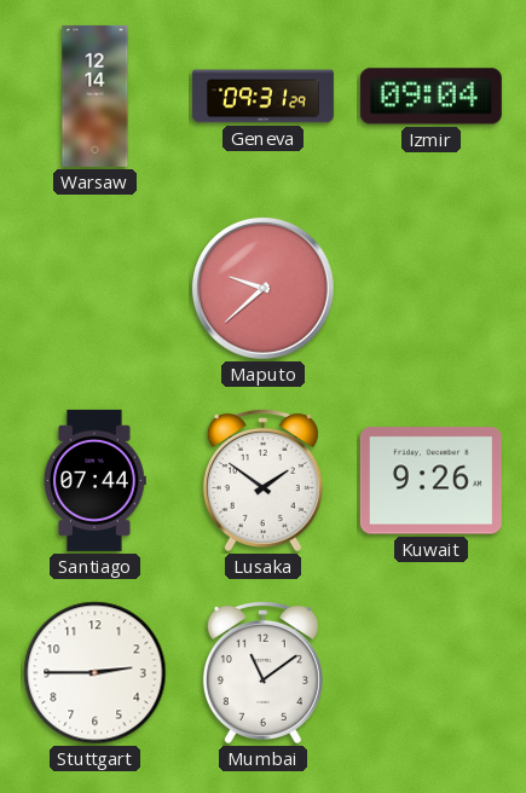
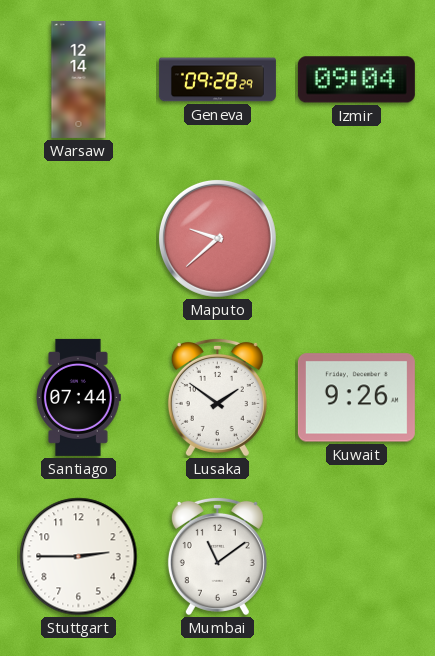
Geneva: 09:31 -> 09:28 (217, 80)
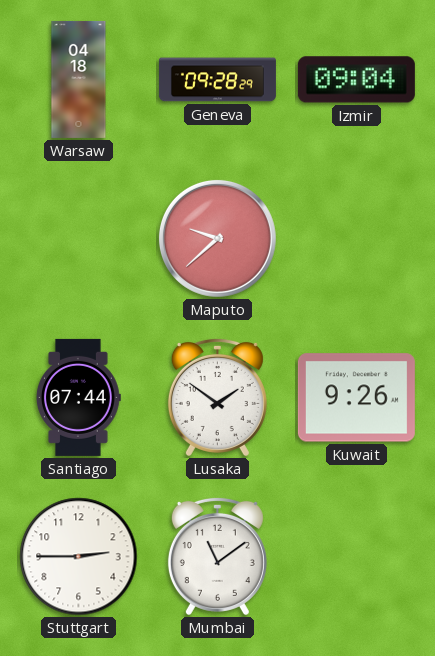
Warsaw: 12:14 -> 04:18 (79, 79)
